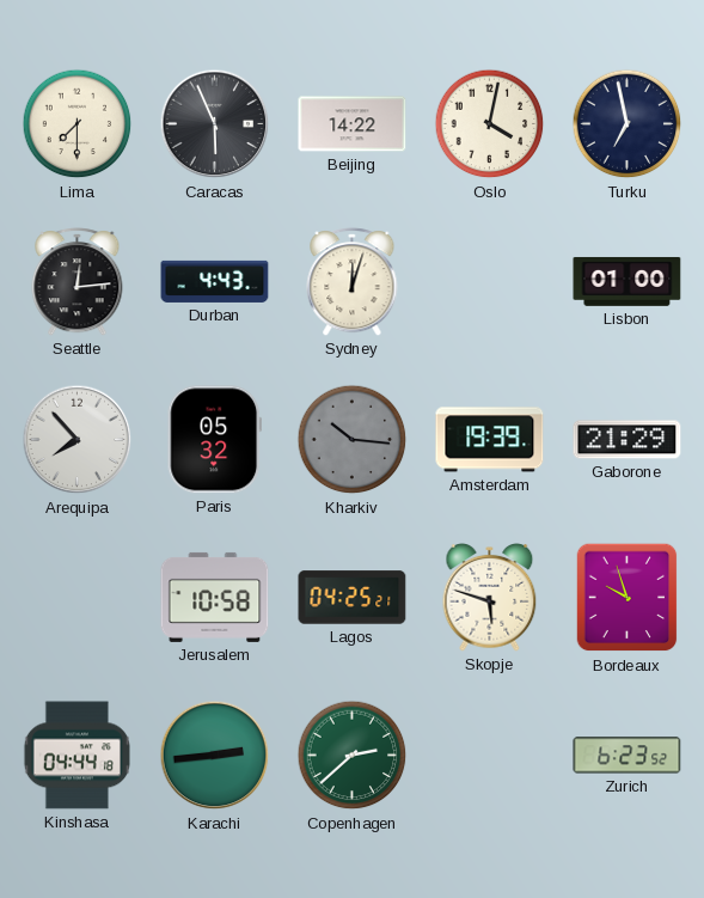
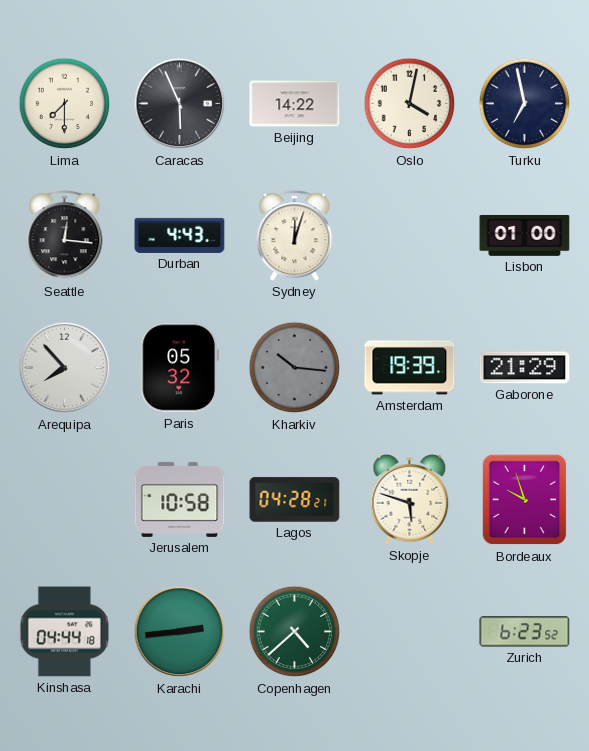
Seattle: 12:14 -> 12:16 (65, 236)
Lagos: 04:25 -> 04:28 (295, 500)
Copenhagen: 2:38 -> 4:38 (295, 632)
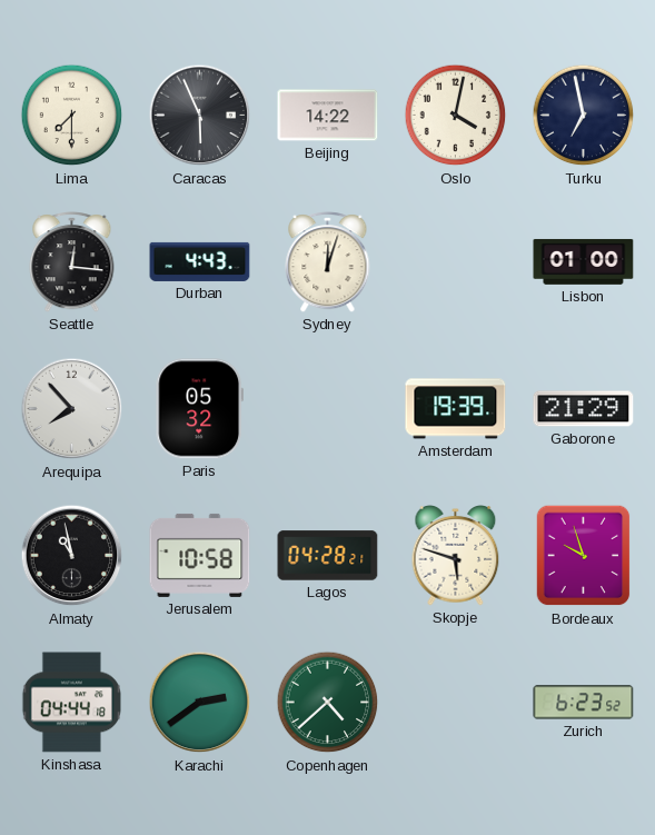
Kharkiv: 10:16 -> none (295, 368)
Almaty: none -> 10:58 (72, 556)
Karachi: 2:44 -> 2:39 (200, 703)
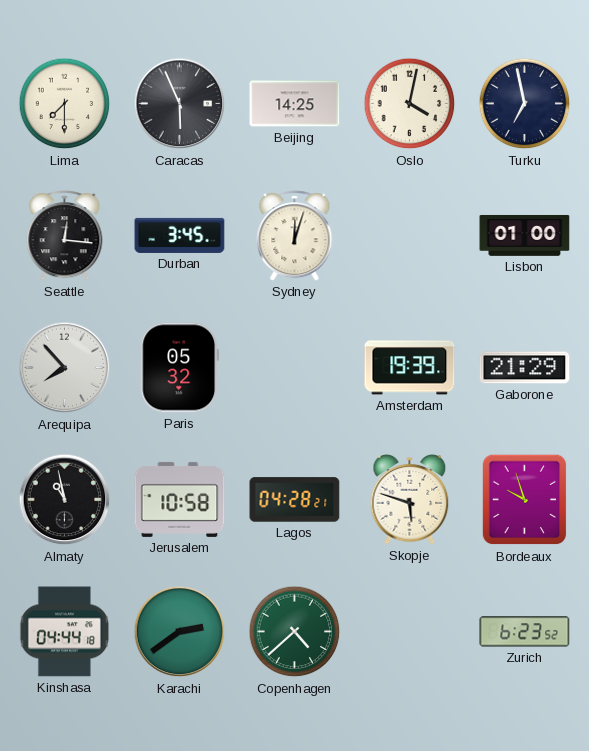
Beijing: 14:22 -> 14:25 (295, 104)
Durban: 4:43 -> 3:45 (180, 235)
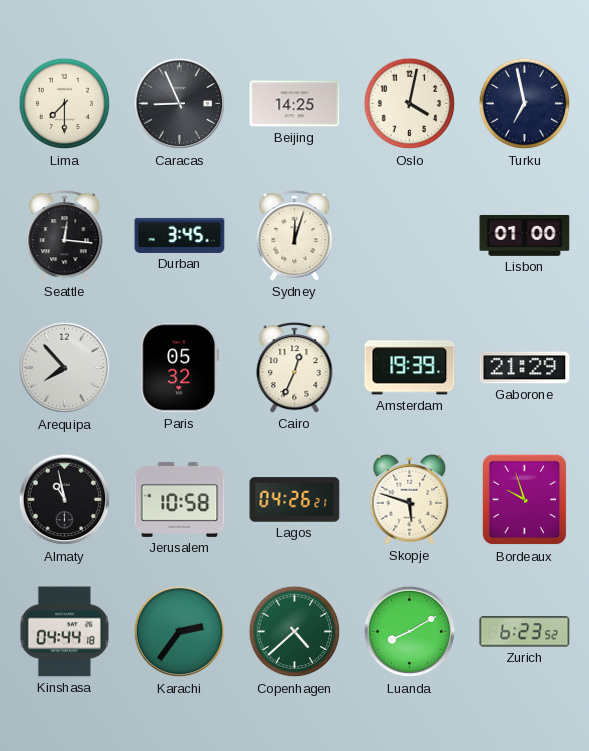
Caracas: 5:56 -> 8:56 (180, 104)
Cairo: none -> 12:34 (295, 368)
Lagos: 04:28 -> 04:26 (295, 500)
Karachi: 2:39 -> 2:36 (180, 632)
Luanda: none -> 8:10 (410, 632)
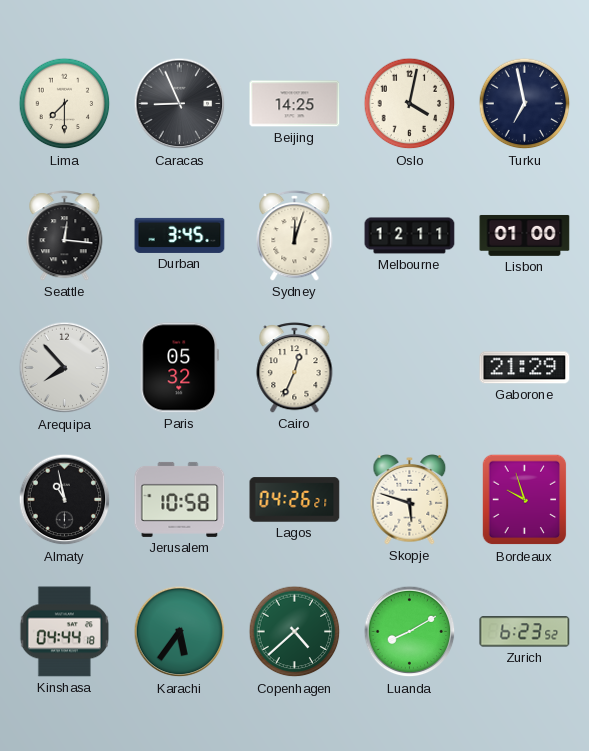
Melbourne: none -> 12:11 (410, 236)
Amsterdam: 19:39 -> none (410, 368)
Karachi: 2:36 -> 5:36 (180, 632)
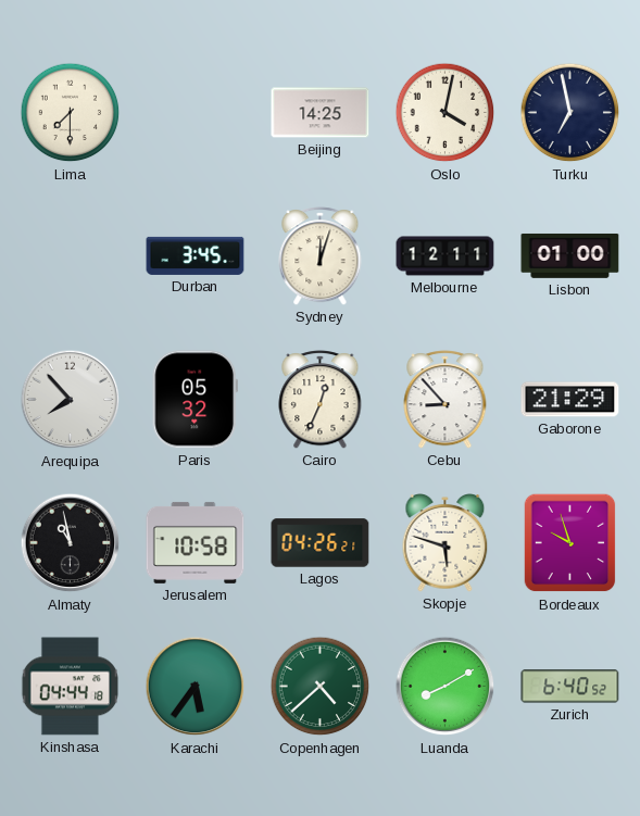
Caracas: 8:56 -> none (180, 104)
Seattle: 12:16 -> none (65, 236)
Cebu: none -> 8:53 (446, 400)
Zurich: 6:23 -> 6:40 (570, 687)
